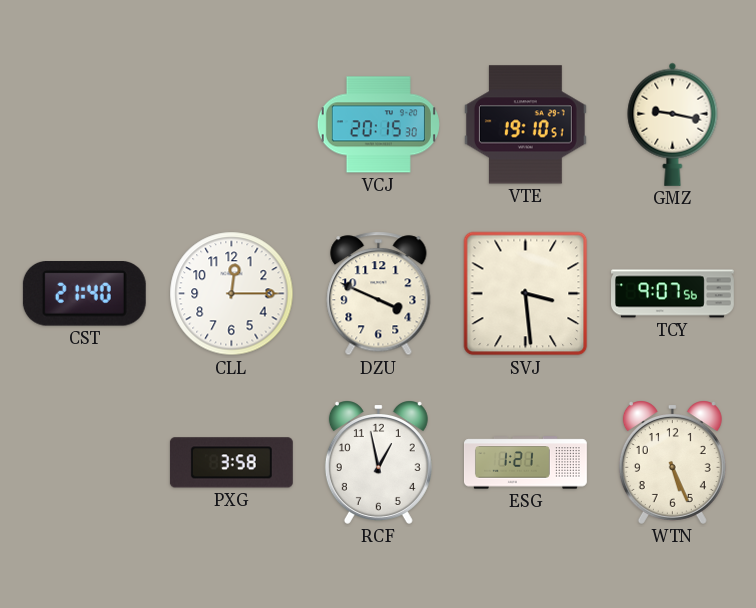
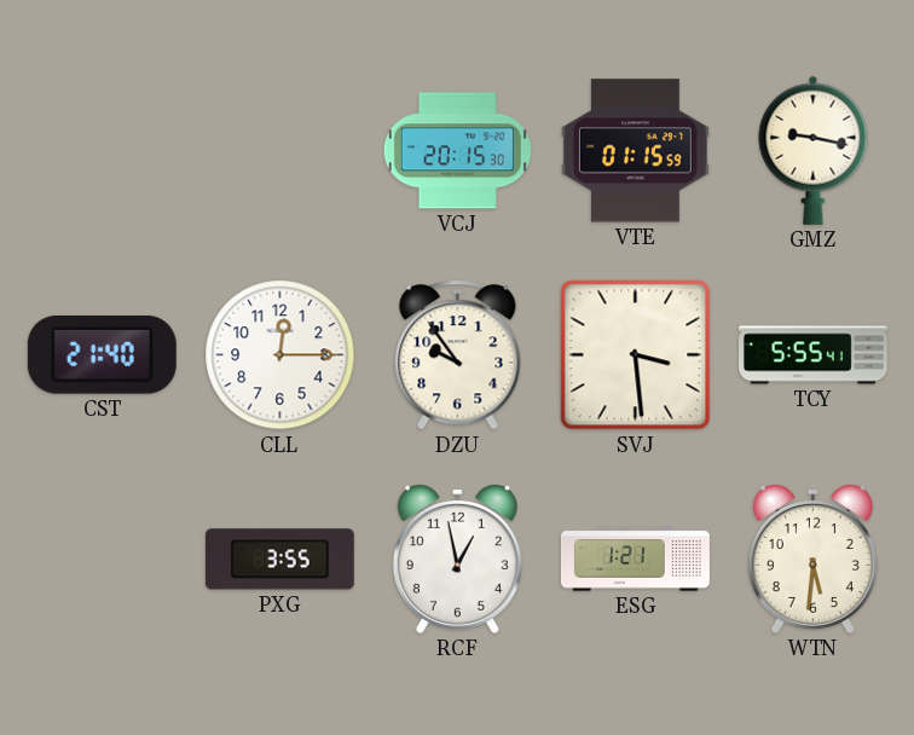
VTE: 19:10 -> 01:15 (635, 151)
DZU: 3:49 -> 9:54 (458, 355)
TCY: 9:07 -> 5:55 (814, 355)
PXG: 3:58 -> 3:55 (279, 560)
WTN: 5:26 -> 5:31 (812, 559)
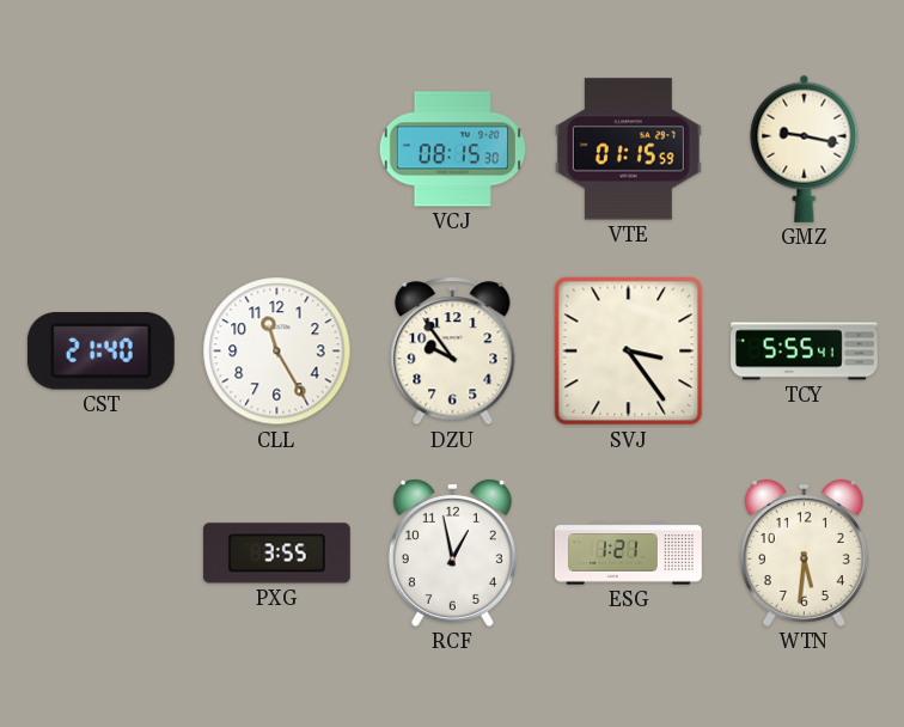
VCJ: 20:15 -> 08:15 (452, 149)
CLL: 12:15 -> 11:25 (277, 352)
SVJ: 3:29 -> 3:24 (629, 352)
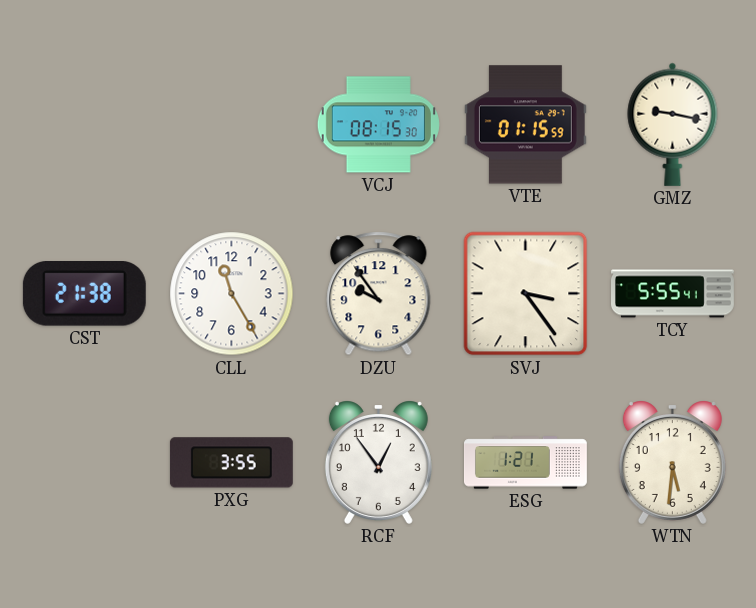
CST: 21:40 -> 21:38 (84, 294)
RCF: 12:58 -> 12:54 (378, 462)
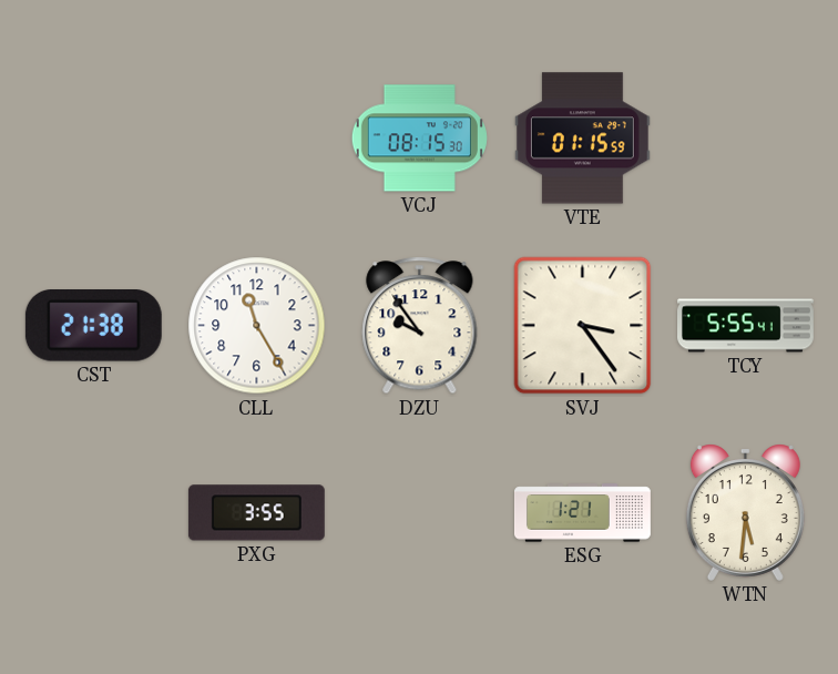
GMZ: 9:17 -> none (673, 124)
RCF: 12:54 -> none (378, 462)
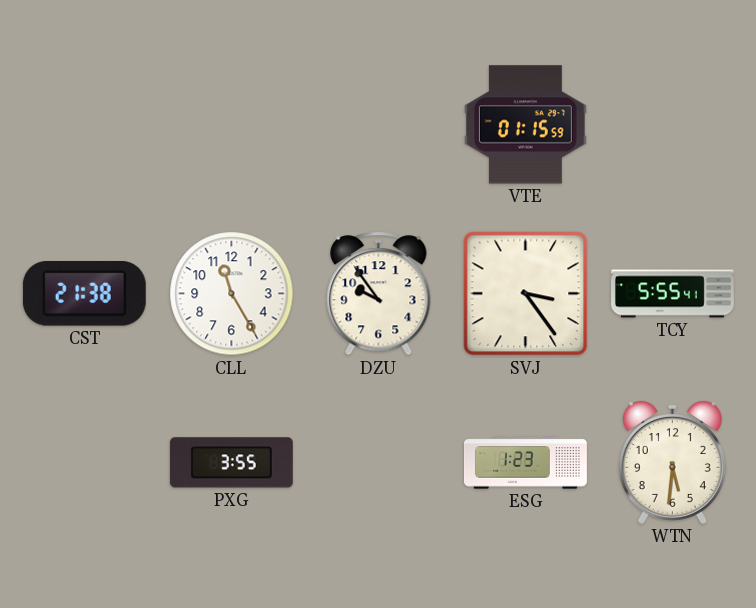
VCJ: 08:15 -> none (419, 139)
ESG: 1:21 -> 1:23 (526, 463)
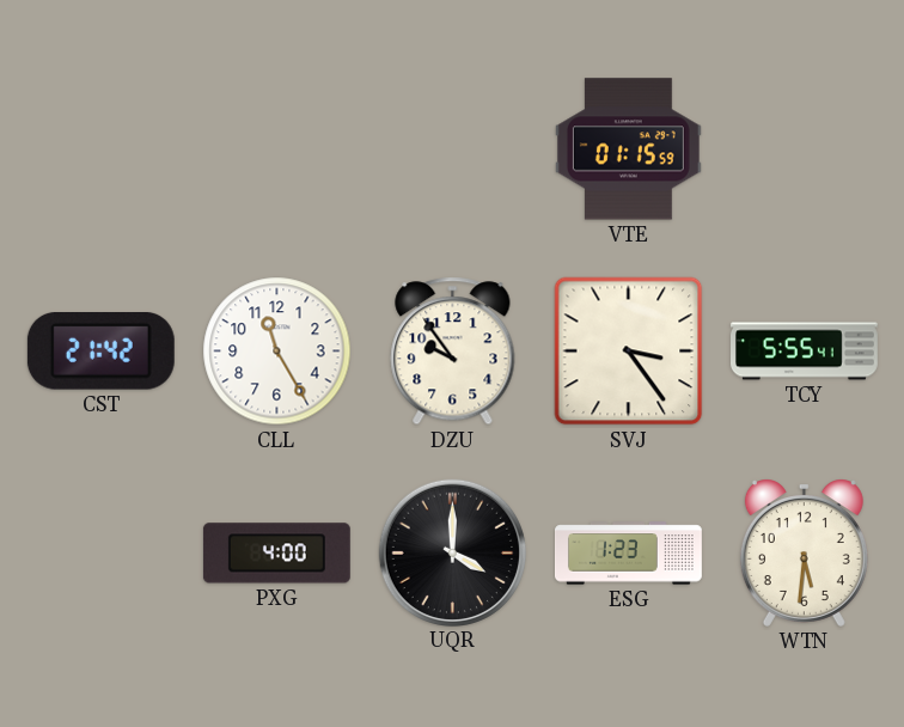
CST: 21:38 -> 21:42 (100, 352)
PXG: 3:55 -> 4:00 (276, 554)
UQR: none -> 4:00 (452, 552)
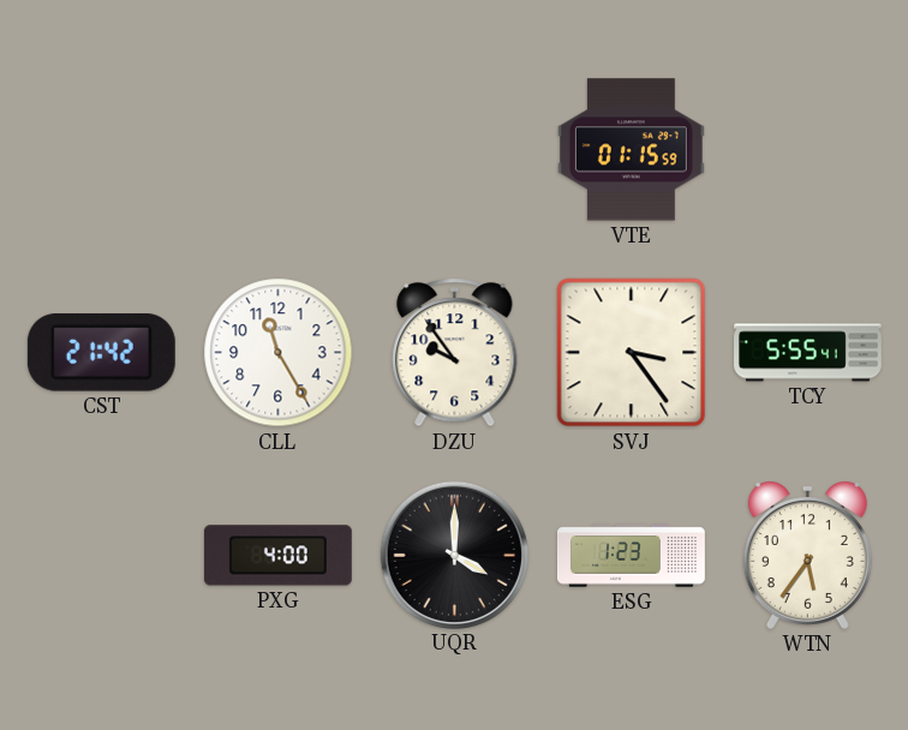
WTN: 5:31 -> 5:36 (807, 555)
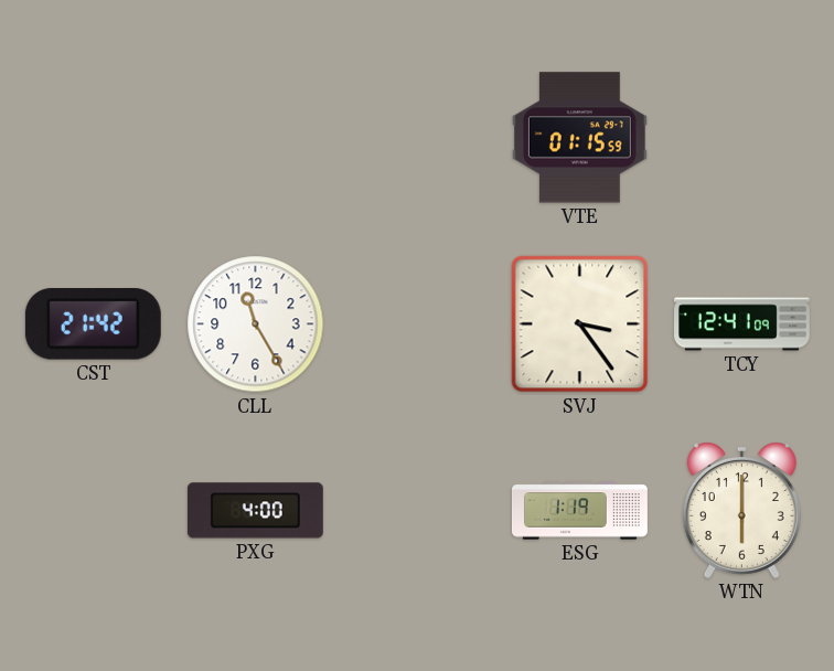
DZU: 9:54 -> none (455, 353)
TCY: 5:55 -> 12:41 (742, 324)
UQR: 4:00 -> none (454, 555)
ESG: 1:23 -> 1:19 (580, 511)
WTN: 5:36 -> 6:00 (741, 510)
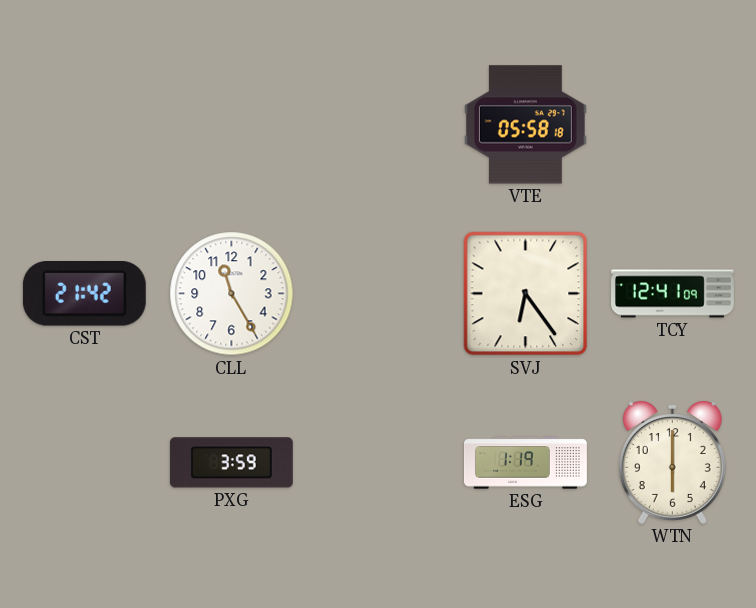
VTE: 01:15 -> 05:58 (525, 125)
SVJ: 3:24 -> 6:24 (526, 294)
PXG: 4:00 -> 3:59 (231, 463)
